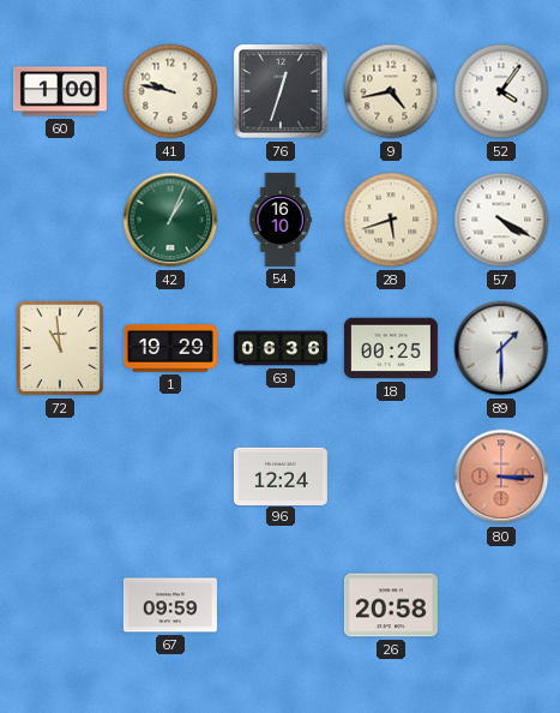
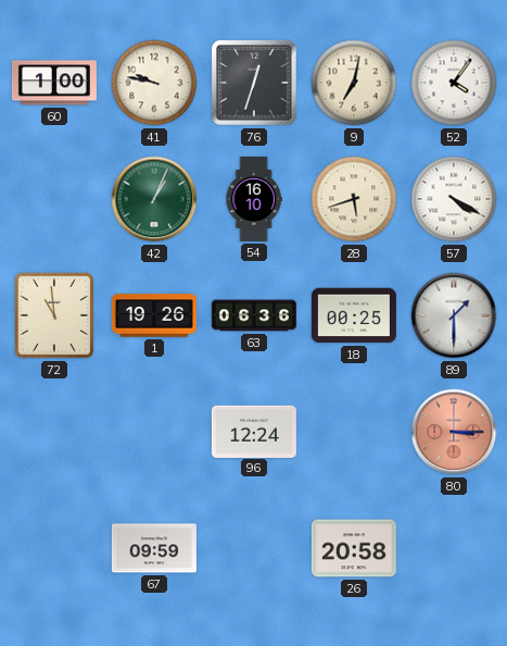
9: 4:43 -> 7:02 (354, 83)
1: 19:29 -> 19:26 (154, 315)
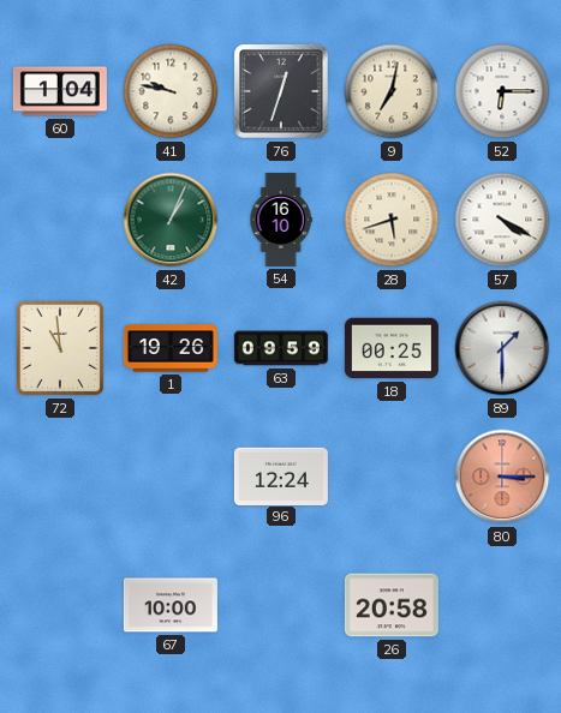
60: 1:00 -> 1:04 (60, 91)
52: 4:06 -> 6:15 (502, 91)
63: 06:36 -> 09:59 (281, 348)
67: 09:59 -> 10:00 (171, 605)
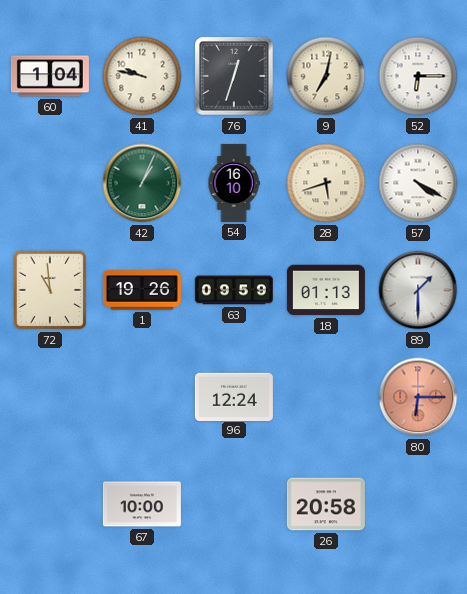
18: 00:25 -> 01:13 (326, 290)
80: 3:15 -> 6:15 (418, 397)
